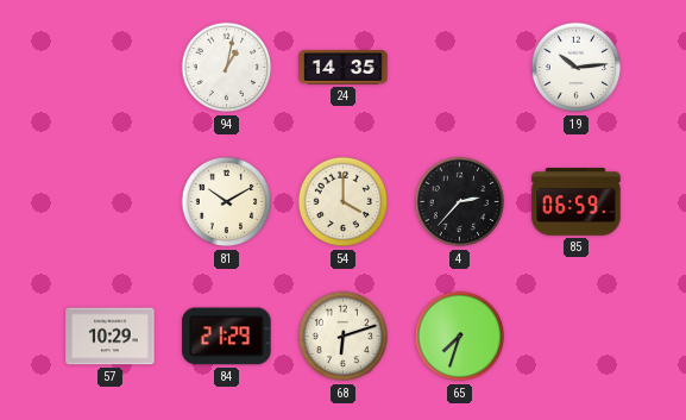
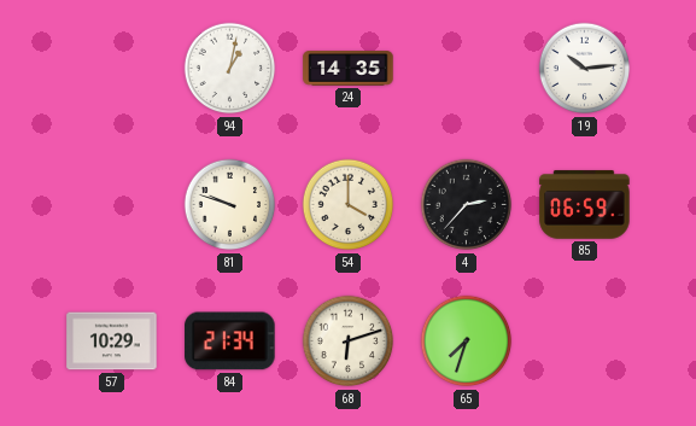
81: 10:10 -> 9:48 (230, 205)
84: 21:29 -> 21:34 (230, 342)
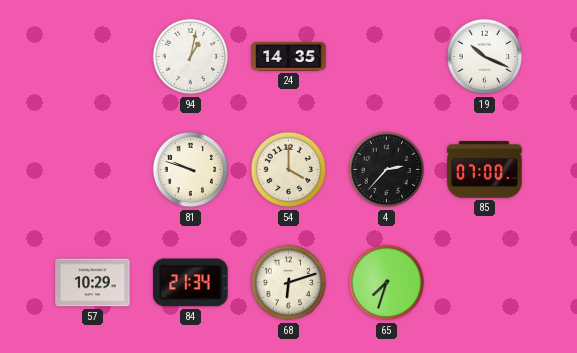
19: 10:14 -> 10:19 (485, 57)
85: 06:59 -> 07:00 (485, 170)
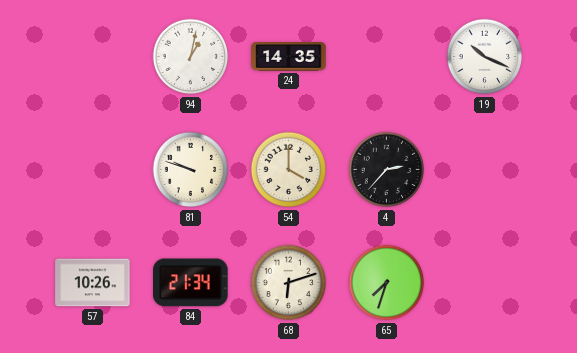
85: 07:00 -> none (485, 170)
57: 10:29 -> 10:26 (93, 283)
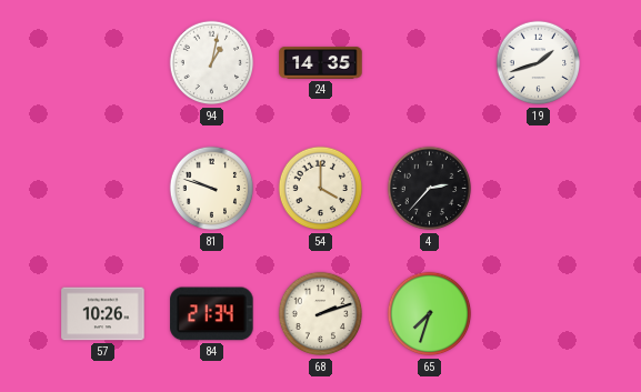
19: 10:19 -> 1:42 (539, 63)
68: 6:12 -> 2:12 (321, 314)
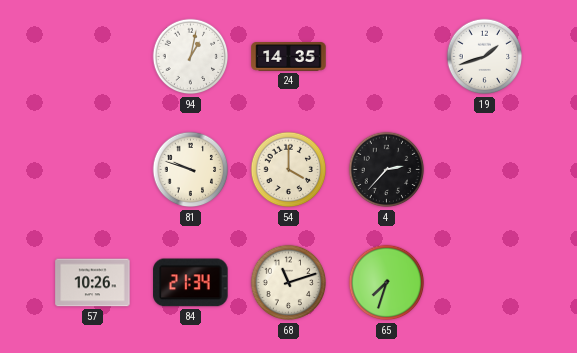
68: 2:12 -> 11:12 (289, 283)
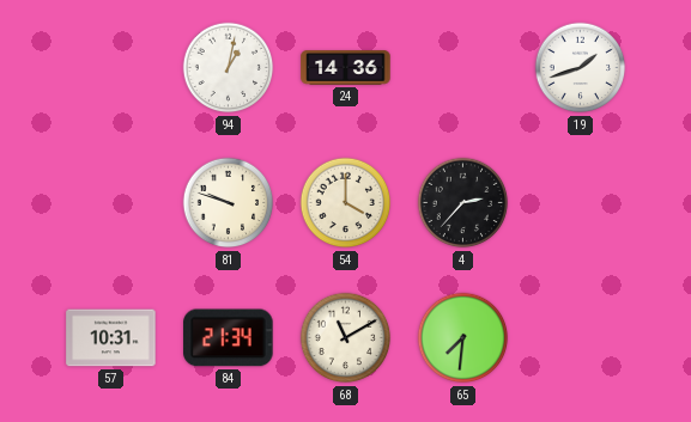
24: 14:35 -> 14:36 (346, 68)
57: 10:26 -> 10:31 (111, 338)
68: 11:12 -> 11:10 (346, 338)
65: 7:33 -> 7:31 (463, 338)
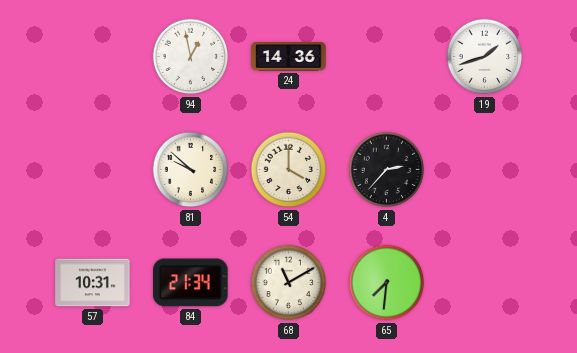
94: 1:02 -> 12:58 (191, 57)
81: 9:48 -> 9:52 (191, 170)
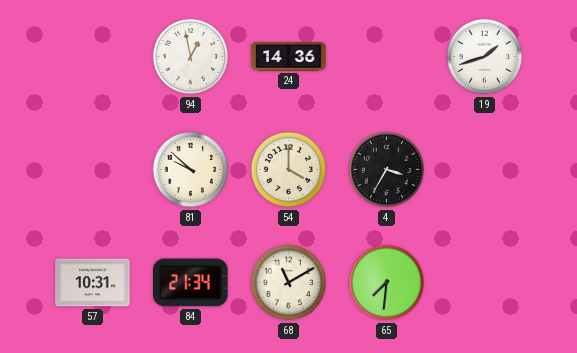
4: 2:37 -> 3:35 (387, 170)
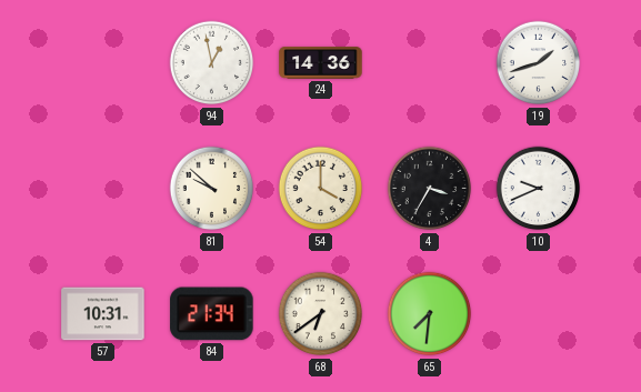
10: none -> 9:41 (539, 189)
68: 11:10 -> 6:39 (321, 314)
